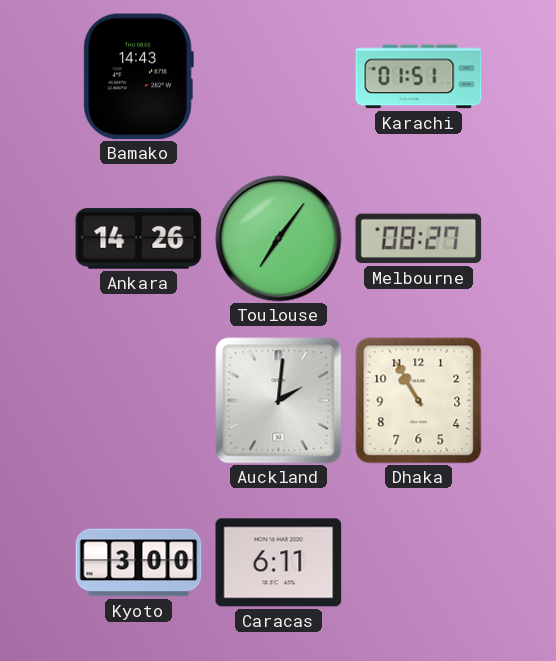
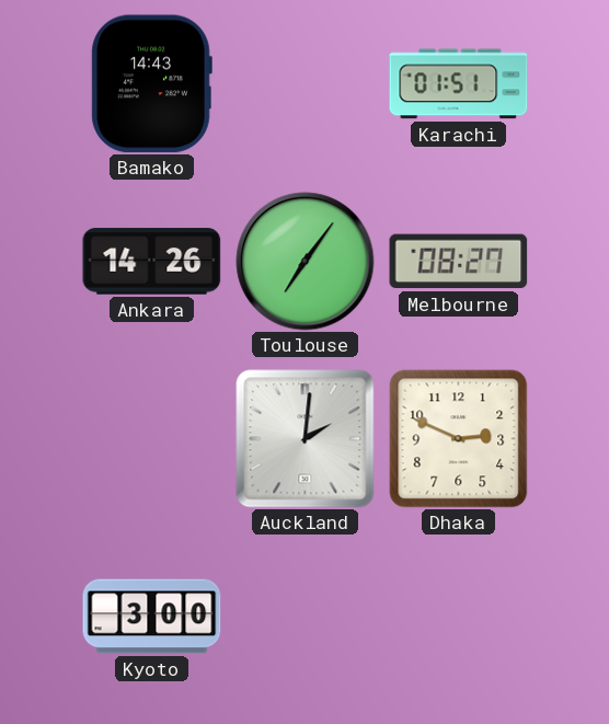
Dhaka: 10:55 -> 2:49 (459, 439)
Caracas: 6:11 -> none (279, 563)
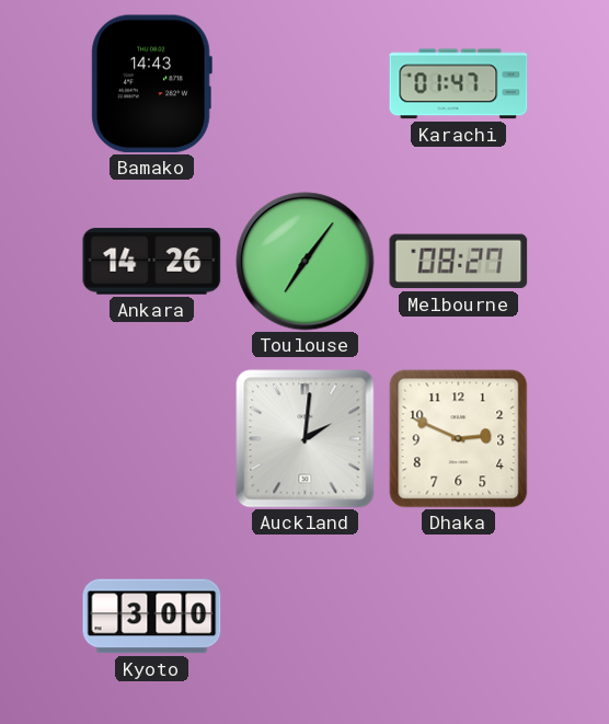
Karachi: 01:51 -> 01:47 (459, 84)
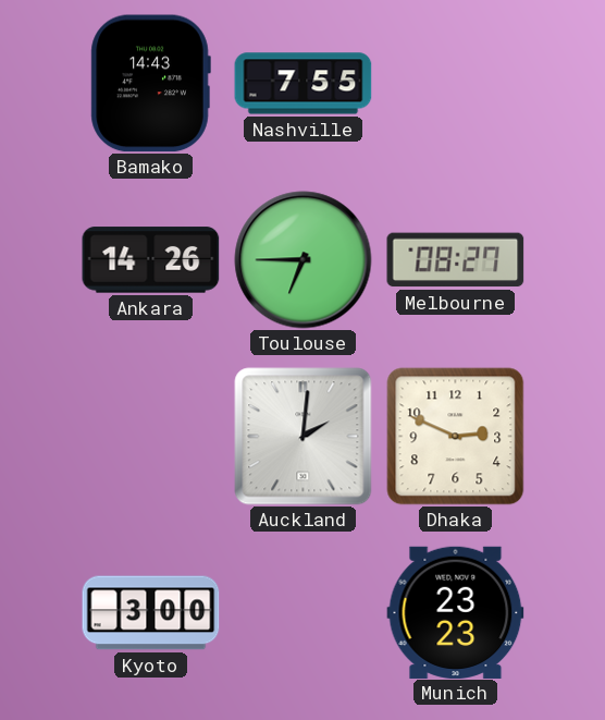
Nashville: none -> 7:55 (304, 84)
Karachi: 01:47 -> none (459, 84)
Toulouse: 7:06 -> 6:45 (304, 260)
Munich: none -> 23:23 (456, 612)
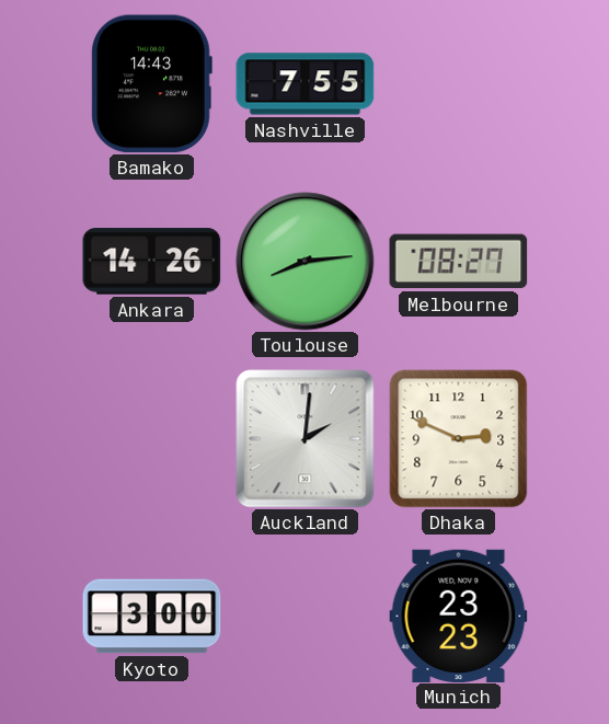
Toulouse: 6:45 -> 8:14 (306, 262)
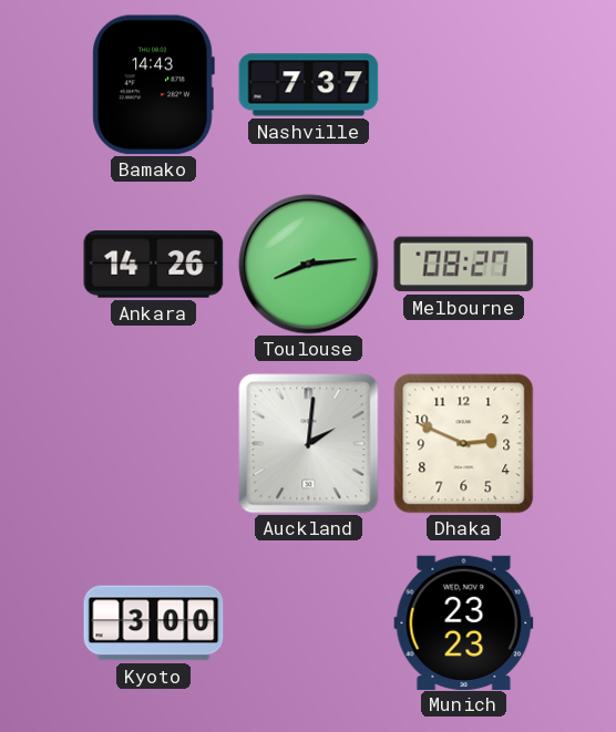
Nashville: 7:55 -> 7:37 (309, 85)
